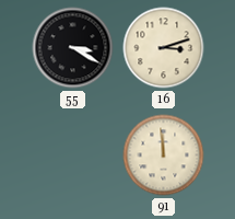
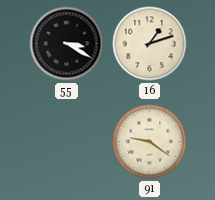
16: 3:12 -> 1:12 (150, 44)
91: 11:59 -> 9:21 (150, 142)
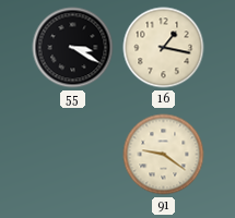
16: 1:12 -> 1:17 (164, 48)
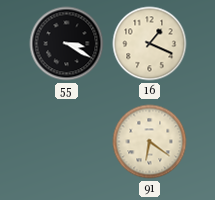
16: 1:17 -> 1:19 (150, 44)
91: 9:21 -> 6:21 (150, 142)
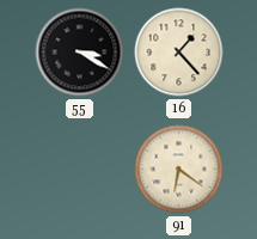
16: 1:19 -> 1:23 (179, 53)
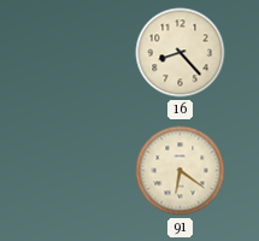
55: 3:20 -> none (80, 53)
16: 1:23 -> 8:23 (181, 53)
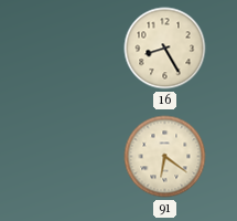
16: 8:23 -> 8:25 (165, 49)
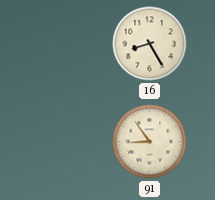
91: 6:21 -> 8:54 (150, 142)
